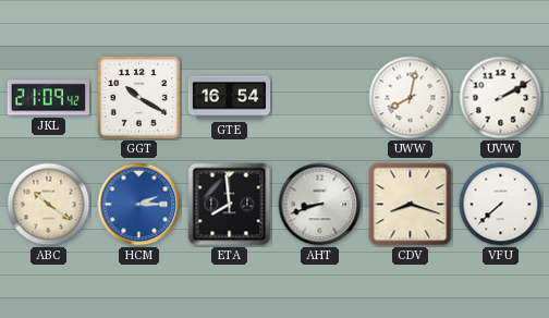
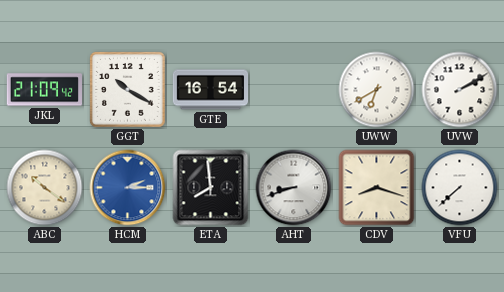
UWW: 8:02 -> 6:40 (377, 90)
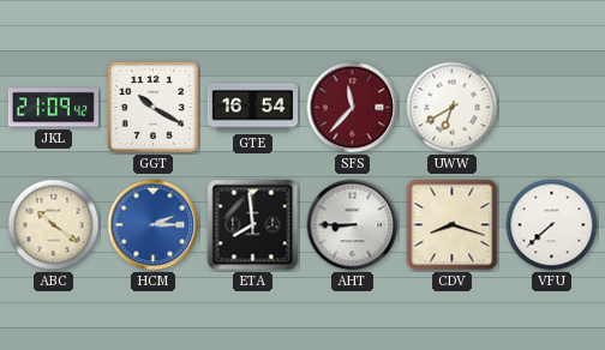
SFS: none -> 11:37 (353, 108)
UVW: 2:10 -> none (460, 90)
AHT: 8:42 -> 8:45 (353, 225)
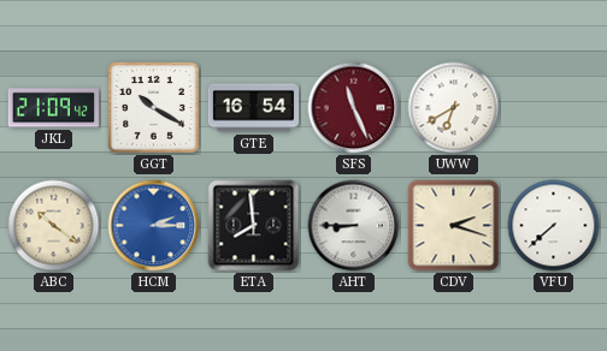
SFS: 11:37 -> 11:26 (354, 108)
CDV: 8:18 -> 2:18 (454, 226)
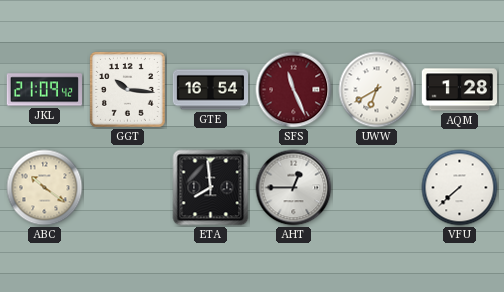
GGT: 10:20 -> 10:16 (128, 90)
AQM: none -> 1:28 (460, 90)
HCM: 2:15 -> none (154, 226)
AHT: 8:45 -> 12:45 (294, 188)
CDV: 2:18 -> none (454, 226)
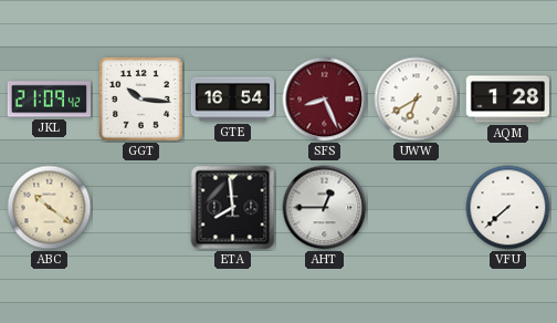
SFS: 11:26 -> 8:26 (325, 100)
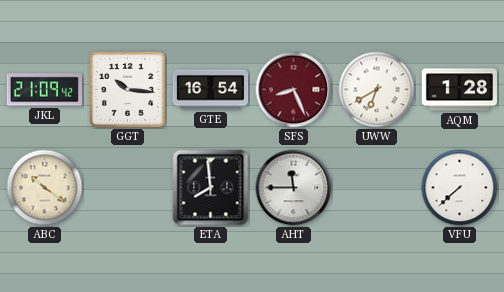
AHT: 12:45 -> 11:45 (294, 188)
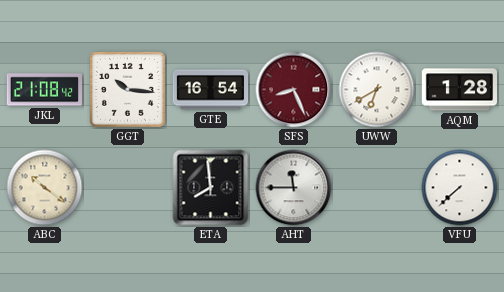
JKL: 21:09 -> 21:08 (44, 90)
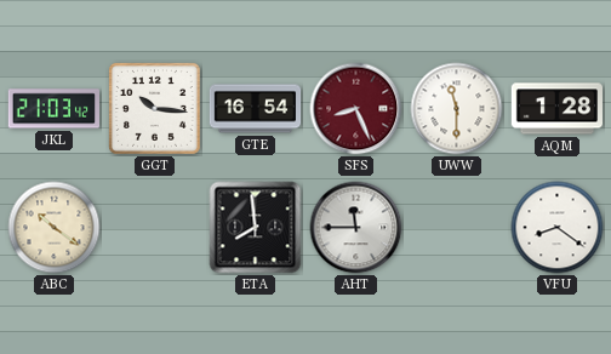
JKL: 21:08 -> 21:03 (53, 109)
UWW: 6:40 -> 11:30 (457, 109)
VFU: 7:38 -> 8:21 (558, 228)
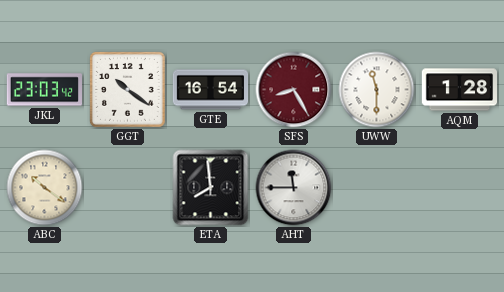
JKL: 21:03 -> 23:03 (44, 90)
GGT: 10:16 -> 10:21 (128, 90)
SFS: 8:26 -> 8:25 (294, 90)
VFU: 8:21 -> none (558, 228)
